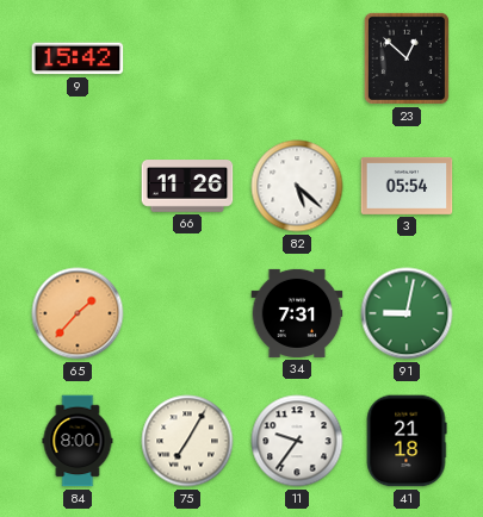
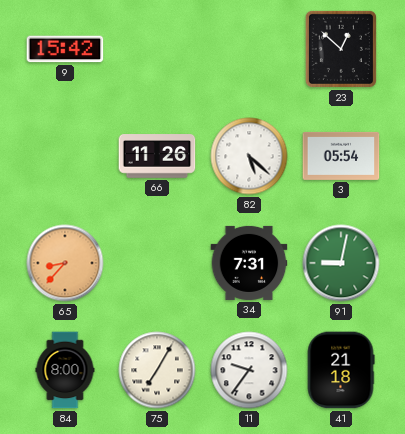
65: 1:37 -> 8:37 (65, 263)
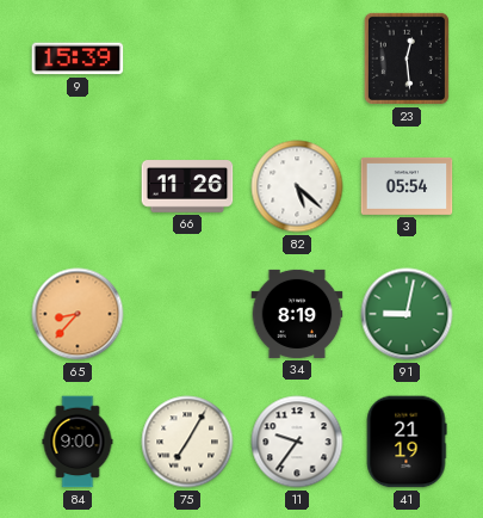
9: 15:42 -> 15:39 (78, 58)
23: 12:52 -> 12:29 (407, 58)
34: 7:31 -> 8:19 (297, 314)
84: 8:00 -> 9:00 (78, 442)
41: 21:18 -> 21:19 (407, 442)
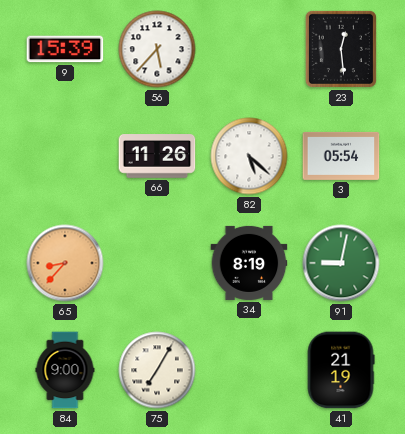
56: none -> 5:37 (157, 49)
11: 9:36 -> none (297, 442)
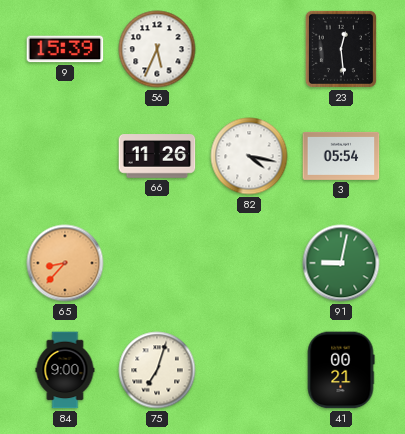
56: 5:37 -> 5:34 (157, 49)
82: 5:22 -> 4:17 (249, 156)
34: 8:19 -> none (249, 263)
75: 7:05 -> 7:03 (157, 370)
41: 21:19 -> 00:21 (341, 370)
